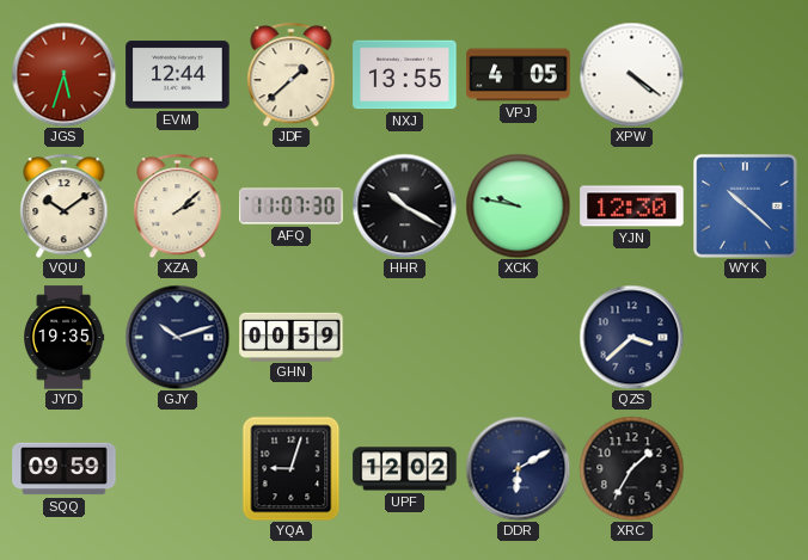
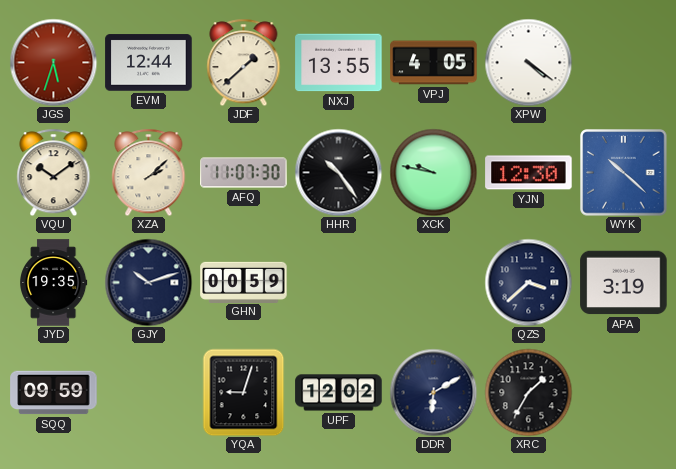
HHR: 10:20 -> 10:24 (338, 172)
APA: none -> 3:19 (624, 283)
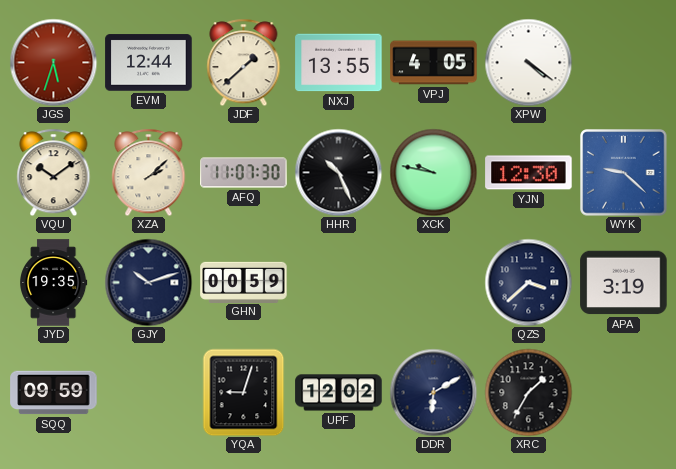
HHR: 10:24 -> 10:26 (338, 172)
WYK: 10:22 -> 9:22 (624, 173)
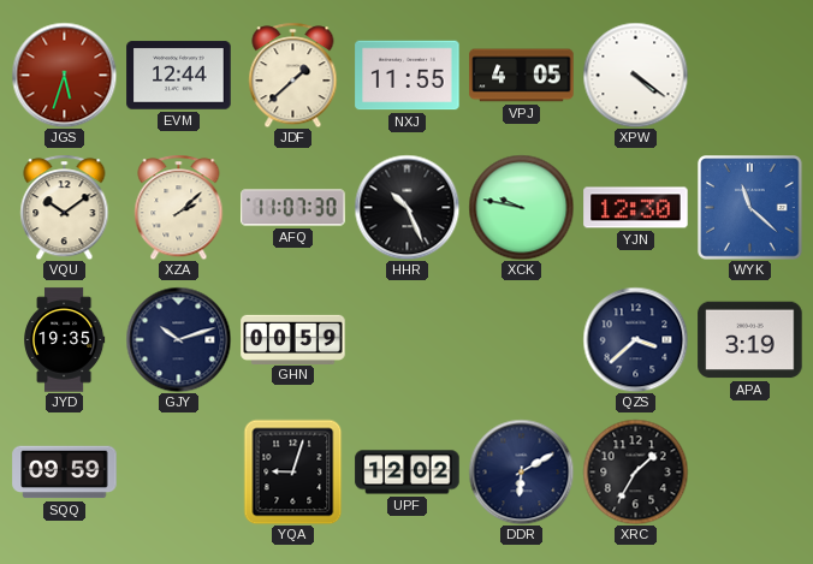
NXJ: 13:55 -> 11:55 (408, 76)
WYK: 9:22 -> 11:22 (750, 208)
